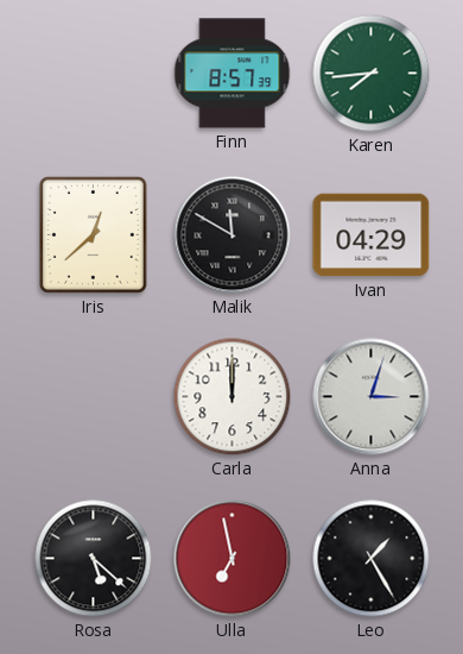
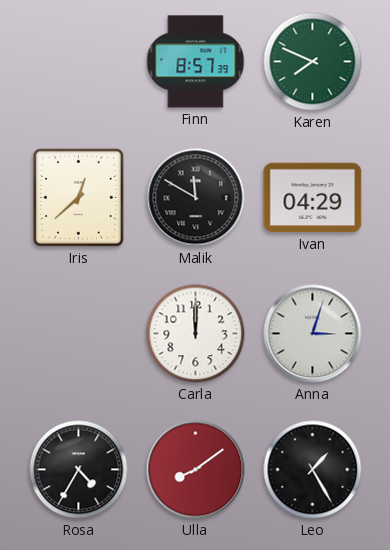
Karen: 7:44 -> 7:49 (313, 62)
Rosa: 5:22 -> 4:35 (79, 470)
Ulla: 6:58 -> 8:09 (196, 470)
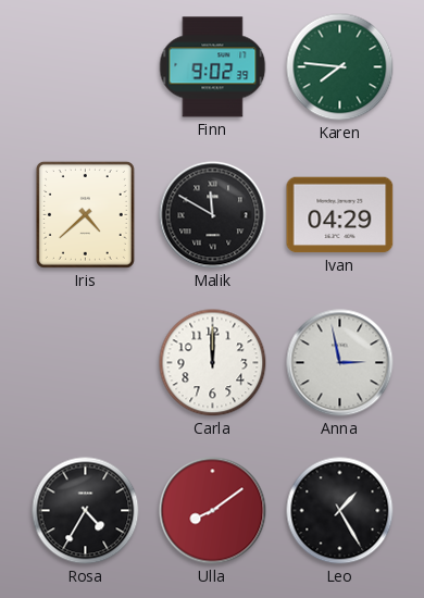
Finn: 8:57 -> 9:02 (213, 67)
Karen: 7:49 -> 7:46 (340, 67)
Iris: 12:38 -> 4:38 (85, 214)
Anna: 3:03 -> 2:58 (340, 363)
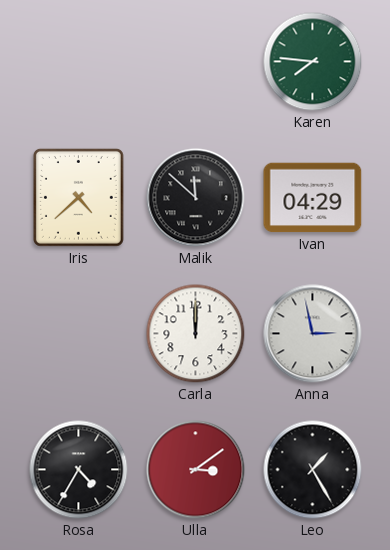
Finn: 9:02 -> none (213, 67)
Malik: 11:50 -> 11:52 (196, 198)
Ulla: 8:09 -> 3:09 (196, 470)
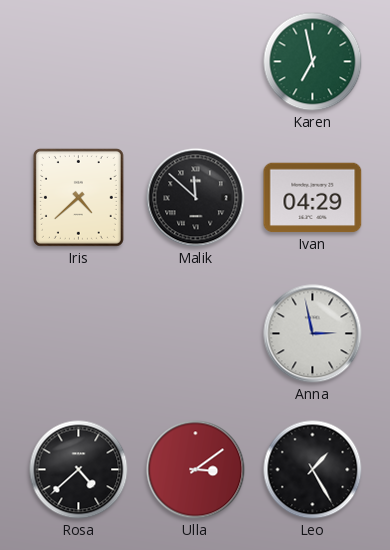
Karen: 7:46 -> 6:58 (313, 62)
Carla: 12:00 -> none (196, 334)
Rosa: 4:35 -> 4:38 (79, 470)
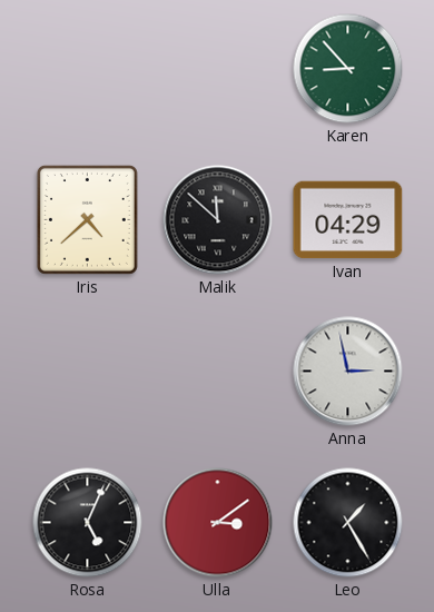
Karen: 6:58 -> 8:53 (348, 69)
Rosa: 4:38 -> 5:04 (88, 523)
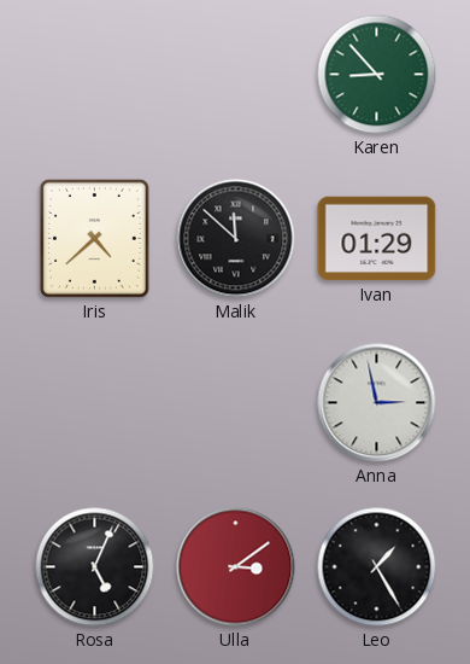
Ivan: 04:29 -> 01:29 (377, 239)
